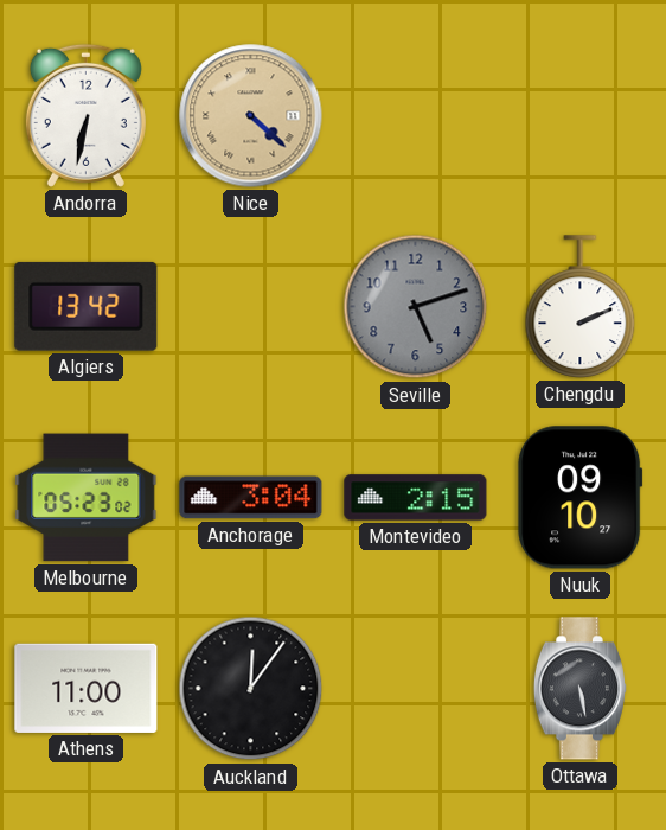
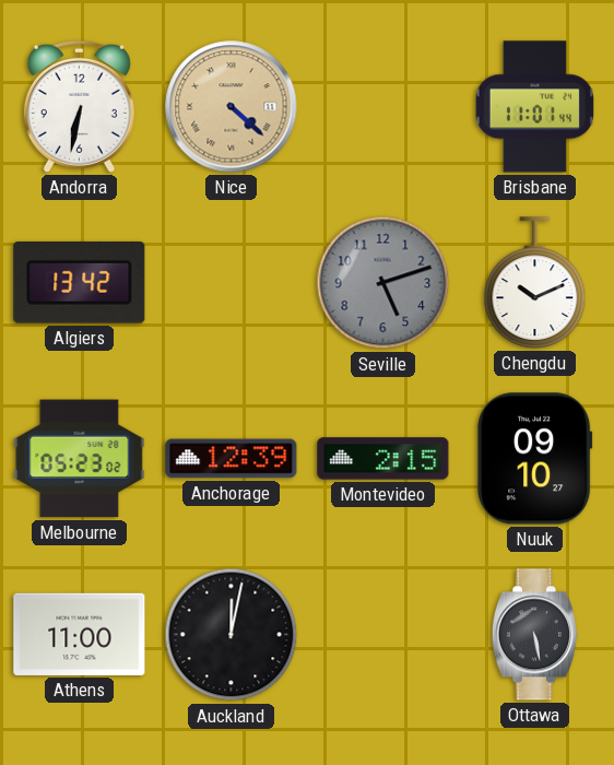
Brisbane: none -> 11:01 (534, 107)
Chengdu: 2:11 -> 10:11 (535, 283)
Anchorage: 3:04 -> 12:39 (232, 459)
Auckland: 12:06 -> 12:02 (232, 635)
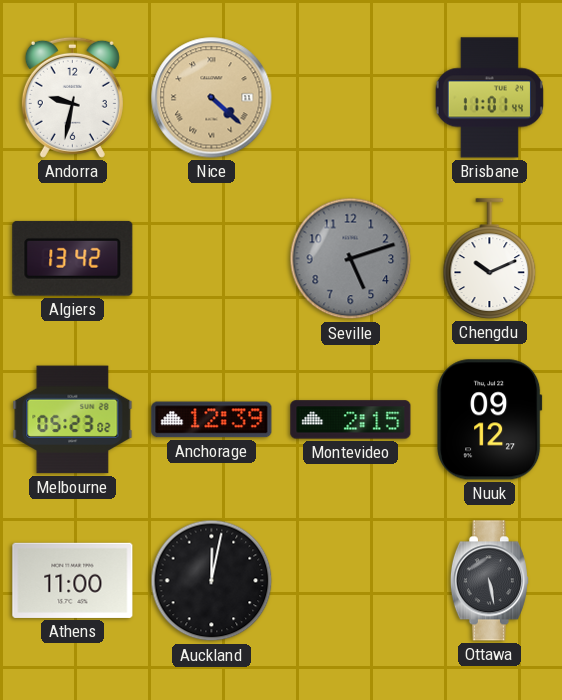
Andorra: 6:32 -> 9:32 (72, 97)
Nuuk: 09:10 -> 09:12 (490, 420)
